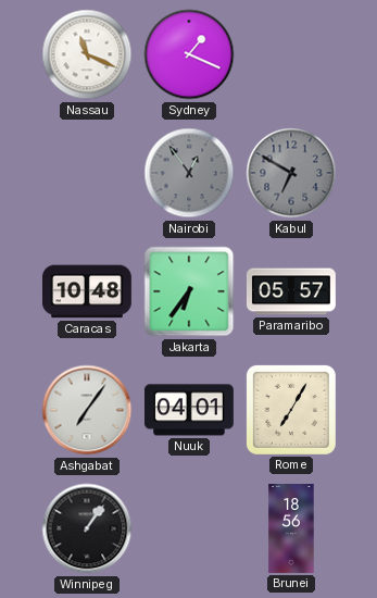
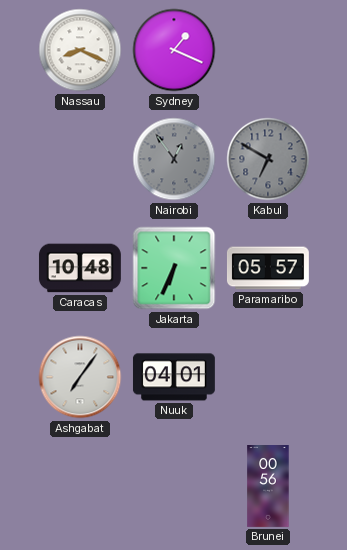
Nassau: 11:19 -> 8:19 (80, 50)
Jakarta: 6:36 -> 6:34 (174, 268)
Rome: 7:05 -> none (291, 410)
Winnipeg: 1:06 -> none (87, 528)
Brunei: 18:56 -> 00:56 (268, 487)
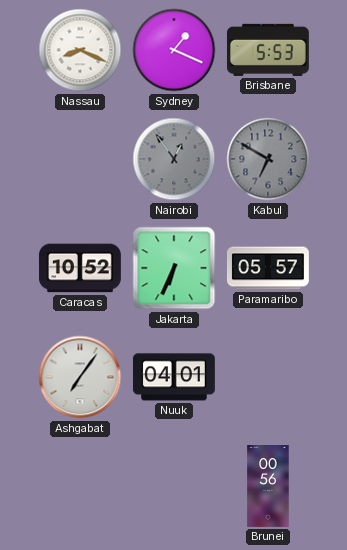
Brisbane: none -> 5:53 (268, 50)
Caracas: 10:48 -> 10:52 (80, 268)
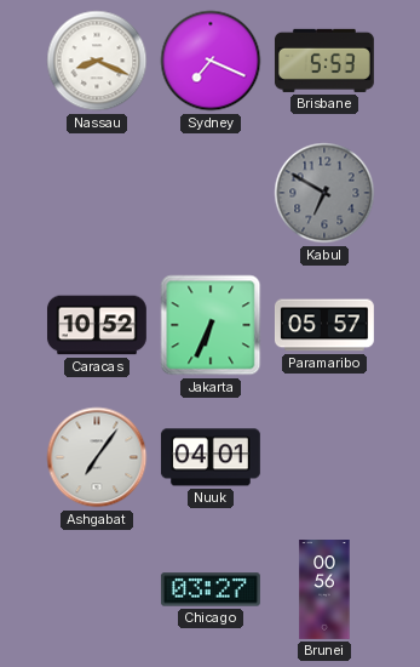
Sydney: 1:19 -> 7:19 (211, 61)
Nairobi: 12:54 -> none (174, 159)
Chicago: none -> 03:27 (211, 589)
